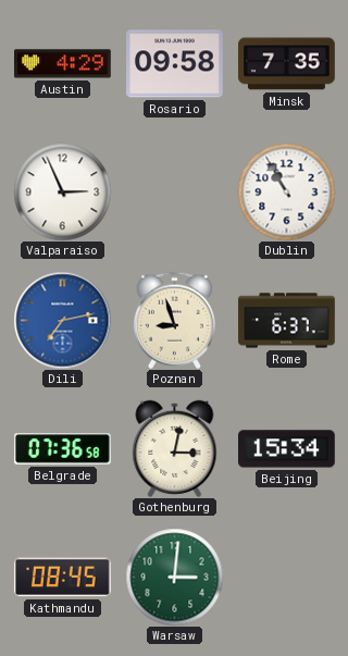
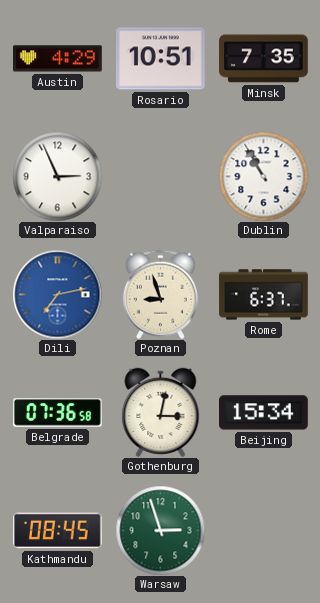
Rosario: 09:58 -> 10:51 (161, 59)
Warsaw: 3:01 -> 2:57 (160, 530)
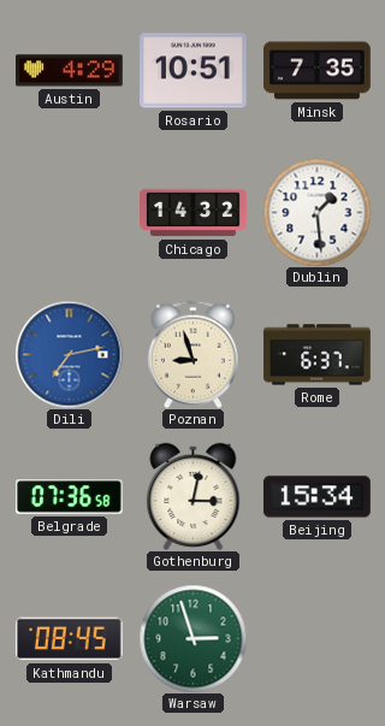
Valparaiso: 2:56 -> none (57, 176)
Chicago: none -> 14:32 (194, 213)
Dublin: 10:55 -> 1:29 (316, 212)
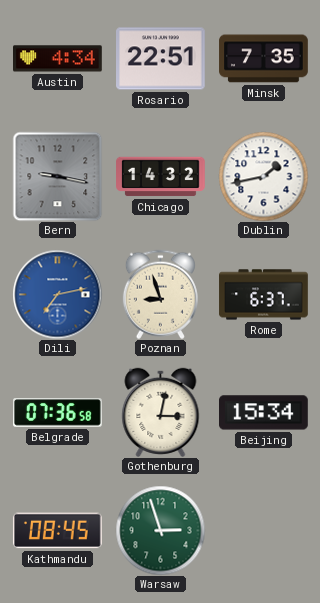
Austin: 4:29 -> 4:34 (58, 59)
Rosario: 10:51 -> 22:51 (161, 59)
Bern: none -> 9:17 (57, 176)
Dublin: 1:29 -> 1:43 (263, 176)
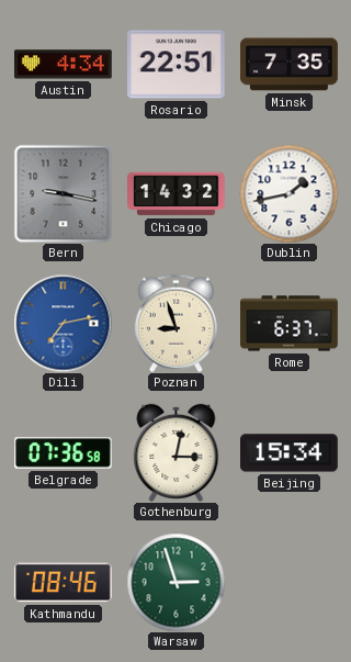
Kathmandu: 08:45 -> 08:46 (64, 583)
